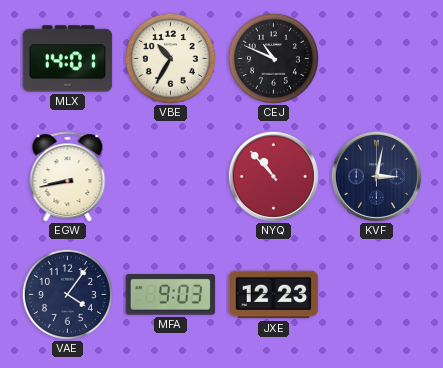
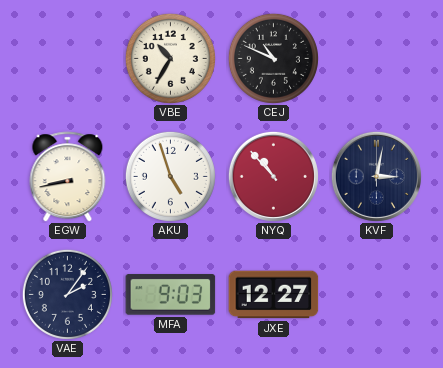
MLX: 14:01 -> none (68, 59)
AKU: none -> 4:57 (170, 176)
VAE: 4:06 -> 2:06 (67, 294)
JXE: 12:23 -> 12:27 (274, 295)
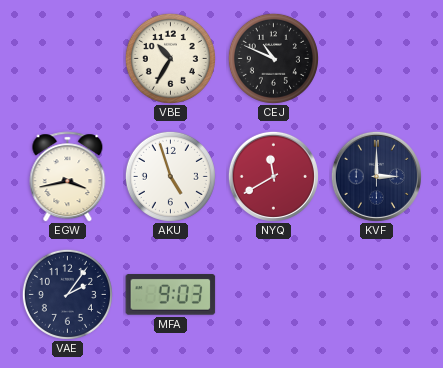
EGW: 8:43 -> 3:43 (68, 177)
NYQ: 10:53 -> 11:40 (273, 176)
KVF: 3:02 -> 3:00 (376, 176)
JXE: 12:27 -> none (274, 295)
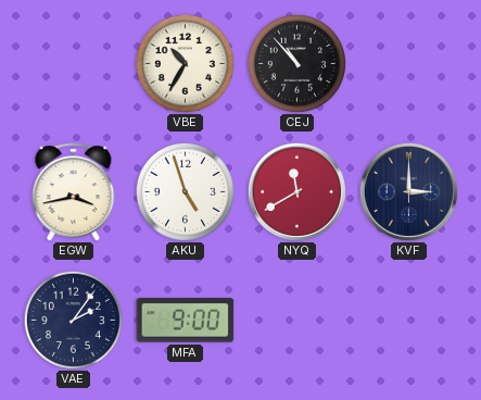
CEJ: 10:49 -> 10:53 (296, 63)
MFA: 9:03 -> 9:00 (186, 321)
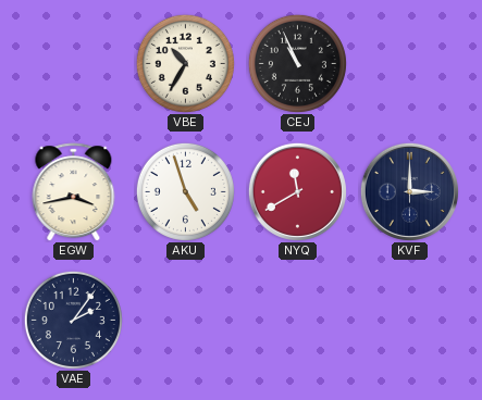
CEJ: 10:53 -> 10:56 (297, 63)
MFA: 9:00 -> none (186, 321)
